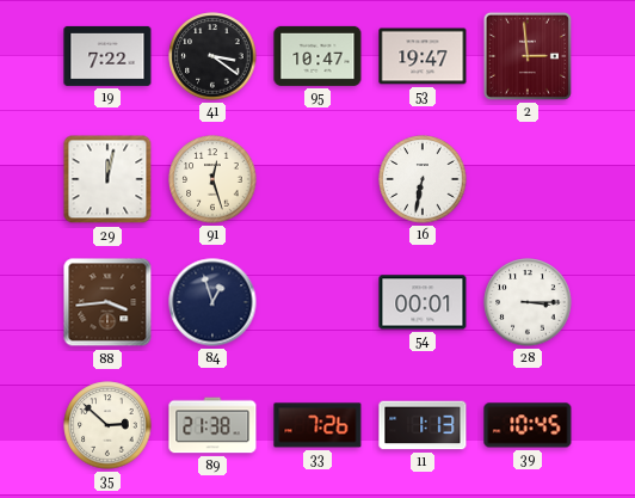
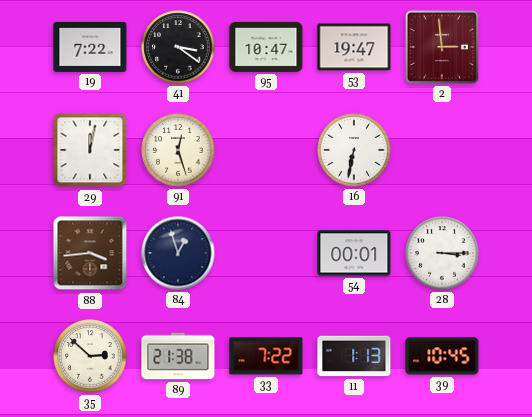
33: 7:26 -> 7:22 (266, 356)
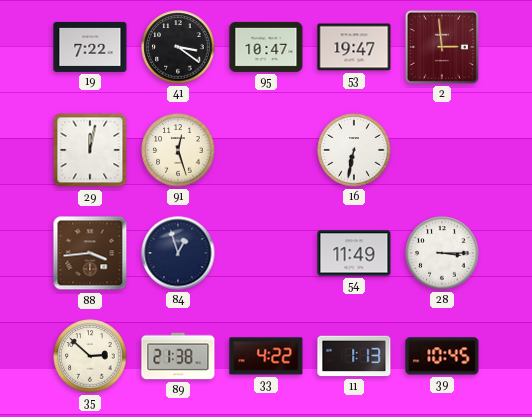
54: 00:01 -> 11:49 (354, 253)
33: 7:22 -> 4:22 (266, 356)
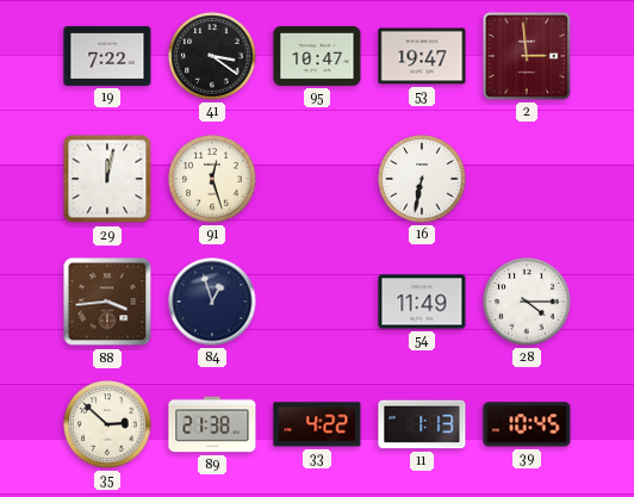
28: 3:15 -> 4:15 (527, 302)
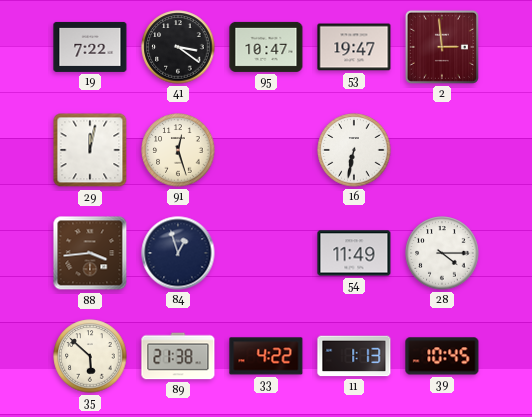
35: 2:52 -> 5:52 (90, 356)
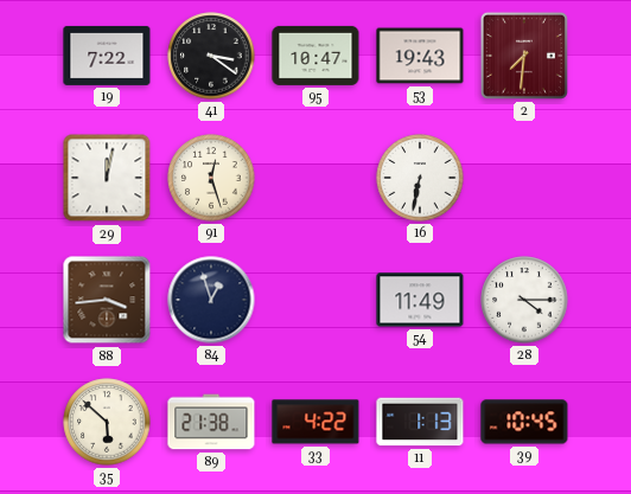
53: 19:47 -> 19:43 (420, 56)
2: 2:59 -> 7:31 (524, 56)
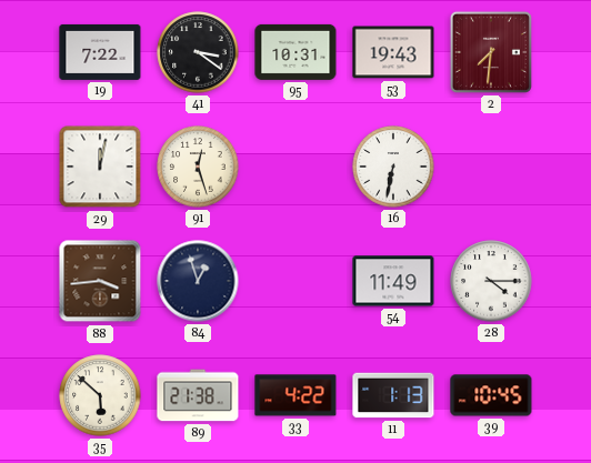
95: 10:47 -> 10:31 (295, 52)
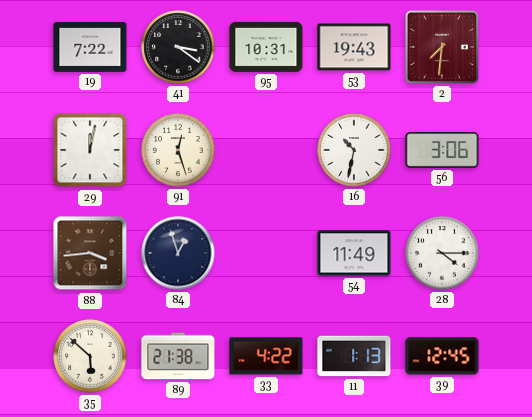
16: 6:32 -> 10:32 (354, 150)
56: none -> 3:06 (442, 151)
39: 10:45 -> 12:45 (442, 356)
